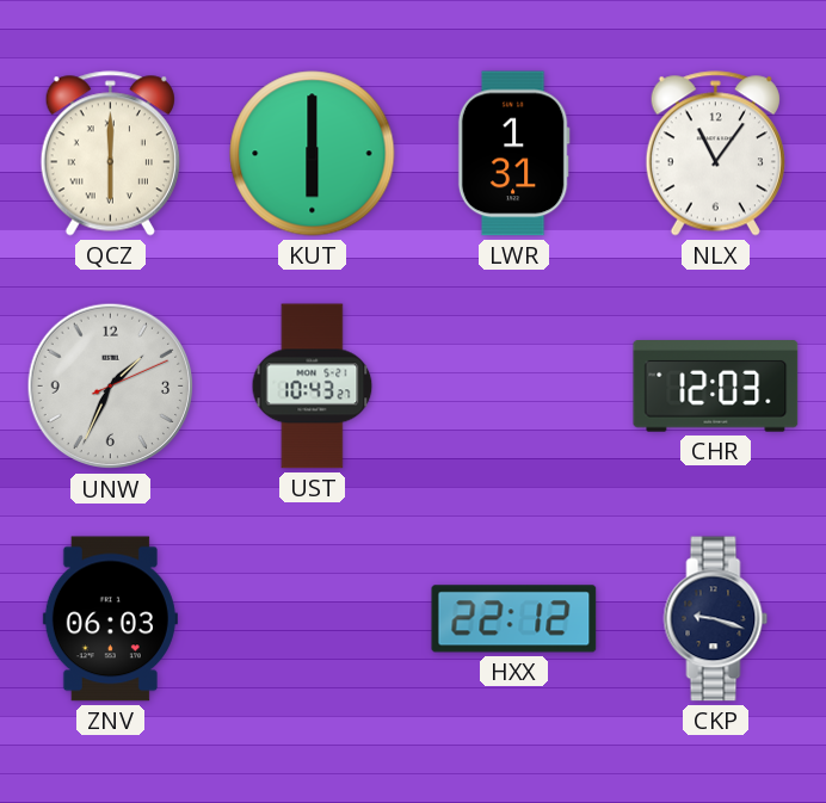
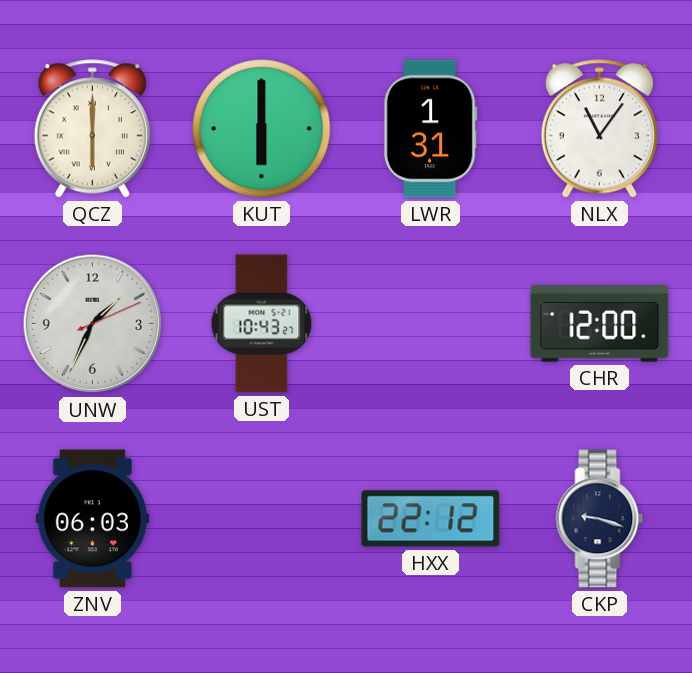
CHR: 12:03 -> 12:00 (600, 324)
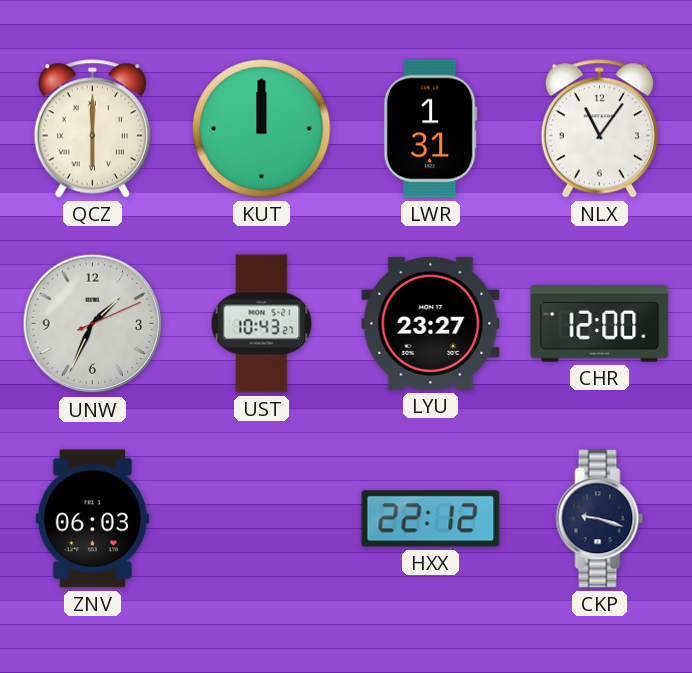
KUT: 6:00 -> 12:00 (262, 129)
LYU: none -> 23:27 (431, 323)
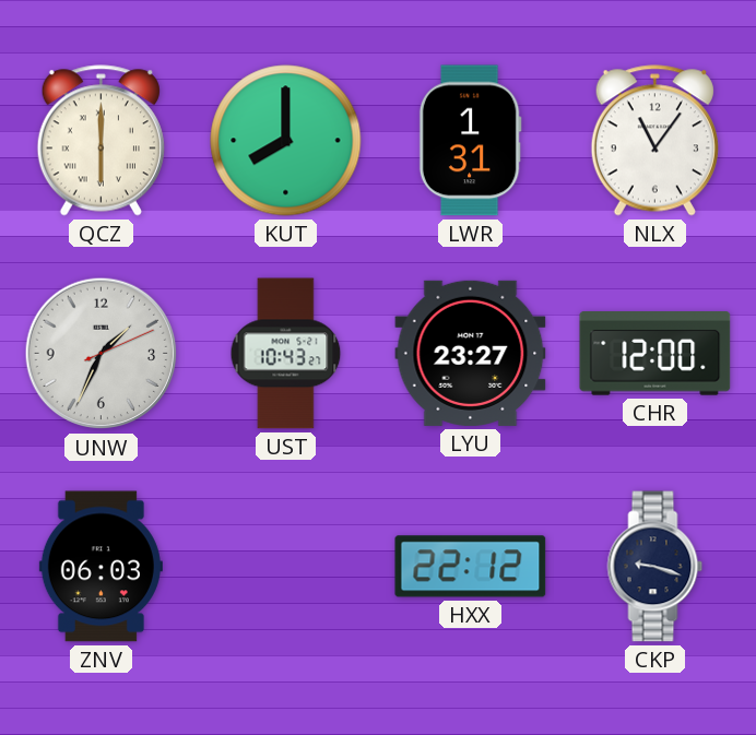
KUT: 12:00 -> 8:00 (286, 141)
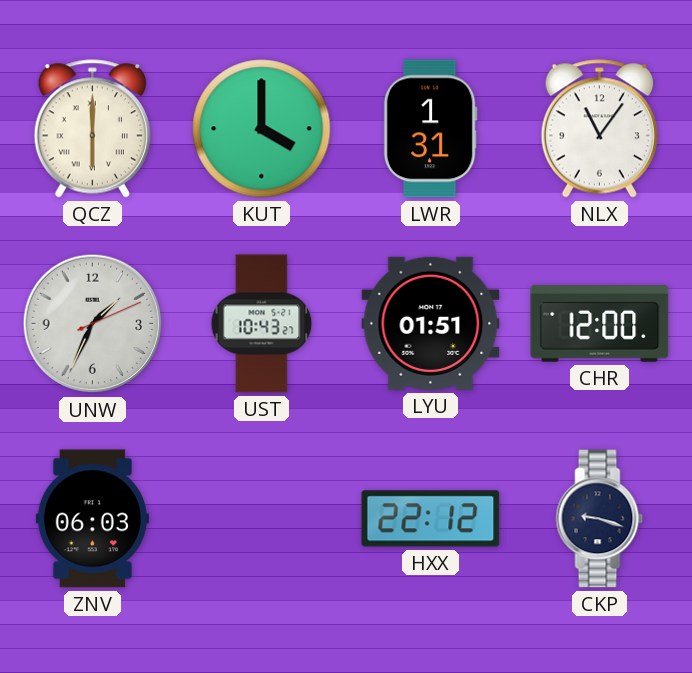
KUT: 8:00 -> 4:00 (262, 129)
LYU: 23:27 -> 01:51 (431, 323)
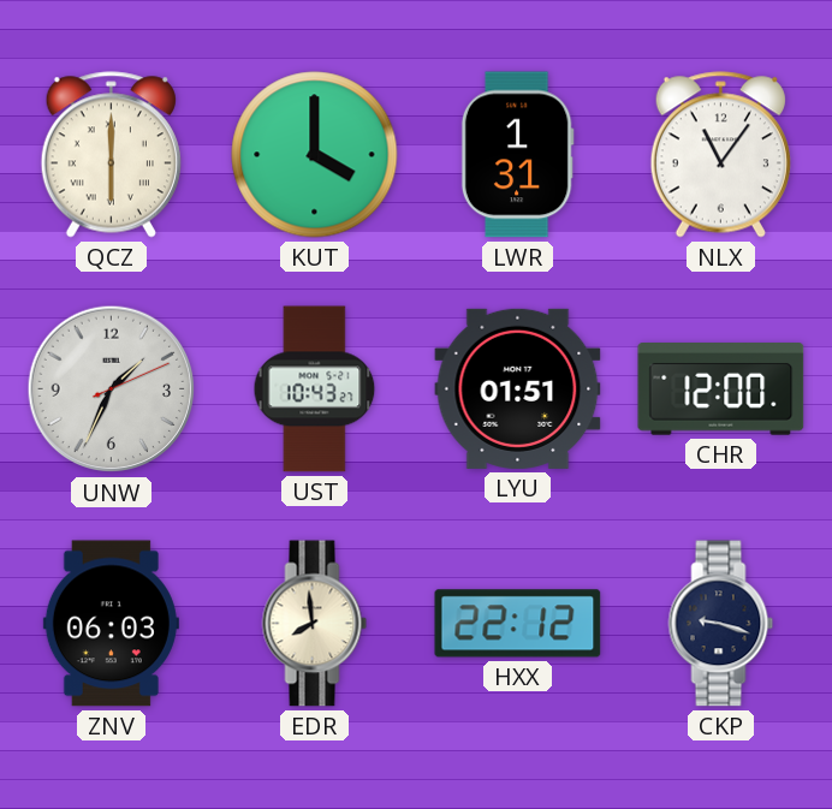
EDR: none -> 7:59 (315, 624)
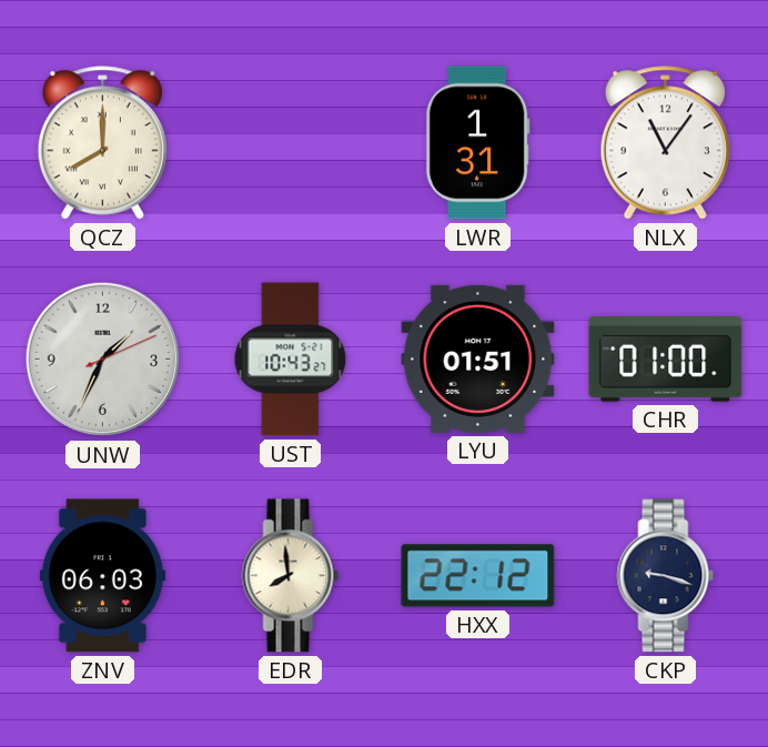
QCZ: 6:00 -> 8:00 (102, 143)
KUT: 4:00 -> none (315, 155)
CHR: 12:00 -> 01:00 (666, 360)
